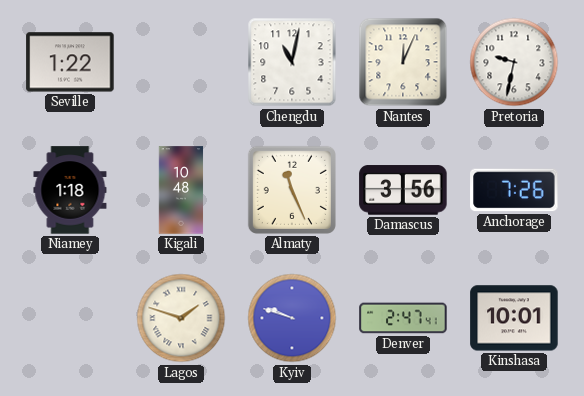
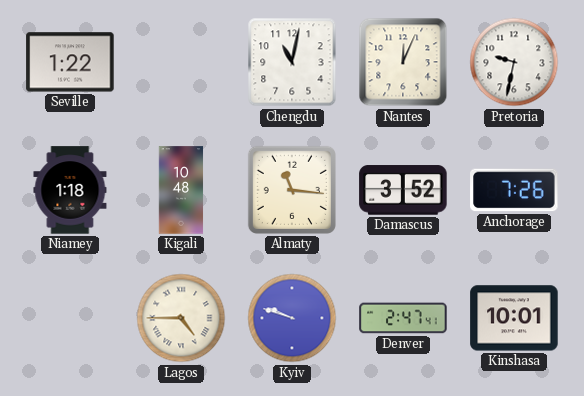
Almaty: 11:26 -> 11:16 (292, 190)
Damascus: 3:56 -> 3:52 (403, 190)
Lagos: 1:48 -> 4:45 (181, 318)
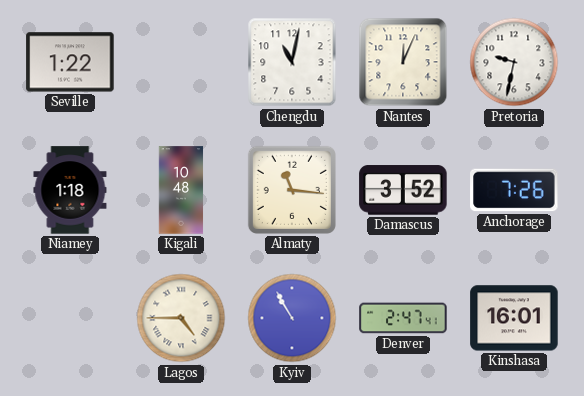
Kyiv: 9:48 -> 10:55 (292, 318)
Kinshasa: 10:01 -> 16:01 (514, 318)
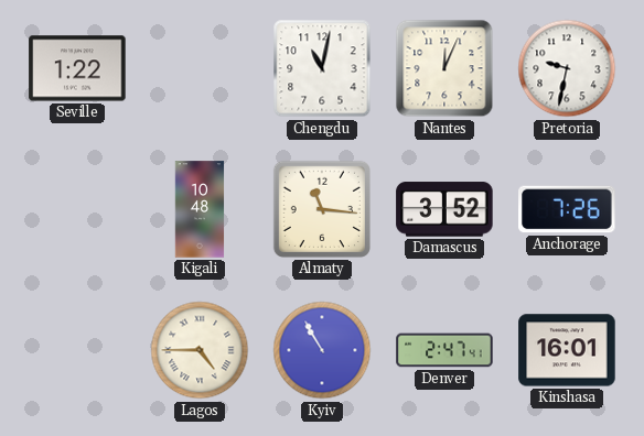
Niamey: 1:18 -> none (70, 190)
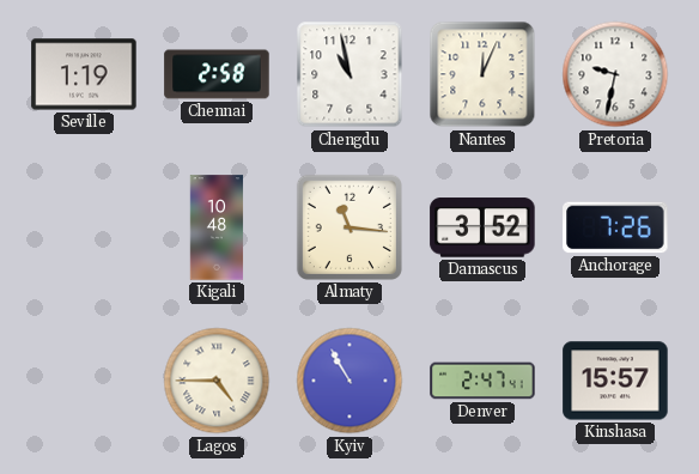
Seville: 1:22 -> 1:19 (84, 74)
Chennai: none -> 2:58 (217, 74)
Chengdu: 11:02 -> 10:58 (349, 74)
Kinshasa: 16:01 -> 15:57 (615, 381)
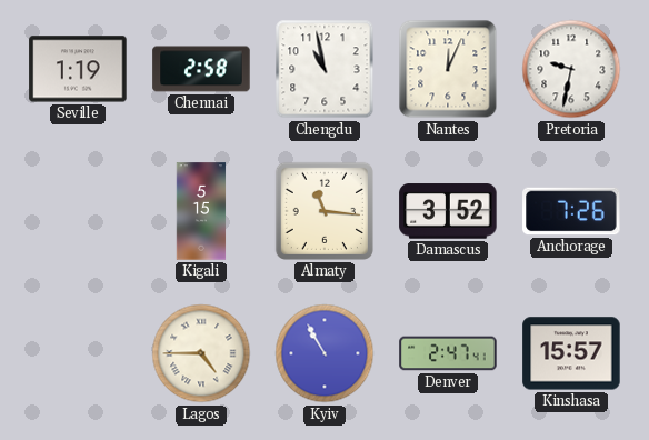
Kigali: 10:48 -> 5:15 (201, 211)
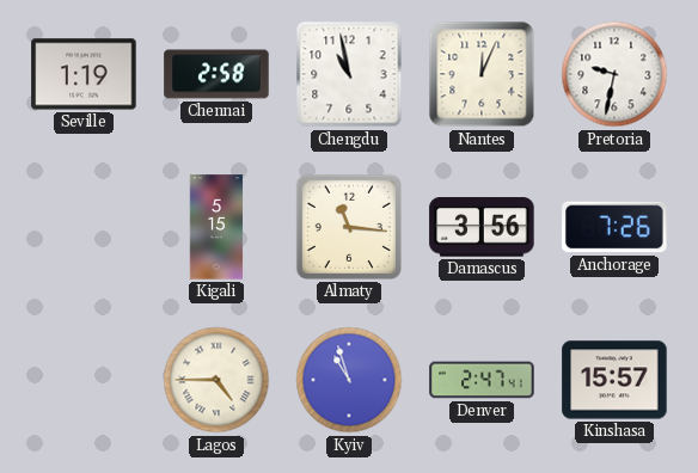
Damascus: 3:52 -> 3:56 (482, 227)
Kyiv: 10:55 -> 10:57 (349, 380)
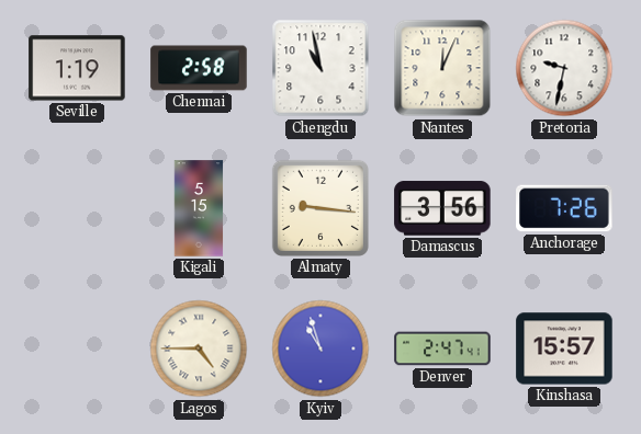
Almaty: 11:16 -> 9:16 (320, 208)
